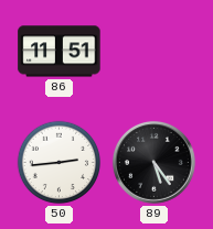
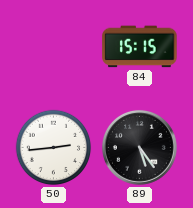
86: 11:51 -> none (60, 52)
84: none -> 15:15 (140, 47)
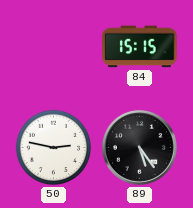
50: 2:44 -> 2:47 (54, 148)
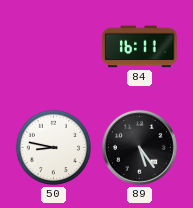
84: 15:15 -> 16:11 (140, 47)
50: 2:47 -> 8:47 (54, 148)
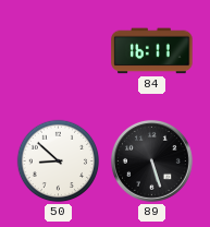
50: 8:47 -> 8:52 (59, 162)
89: 5:24 -> 5:27 (151, 160)
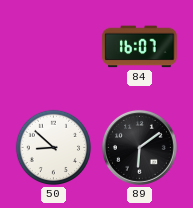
84: 16:11 -> 16:07 (140, 47)
89: 5:27 -> 6:09 (139, 147)
